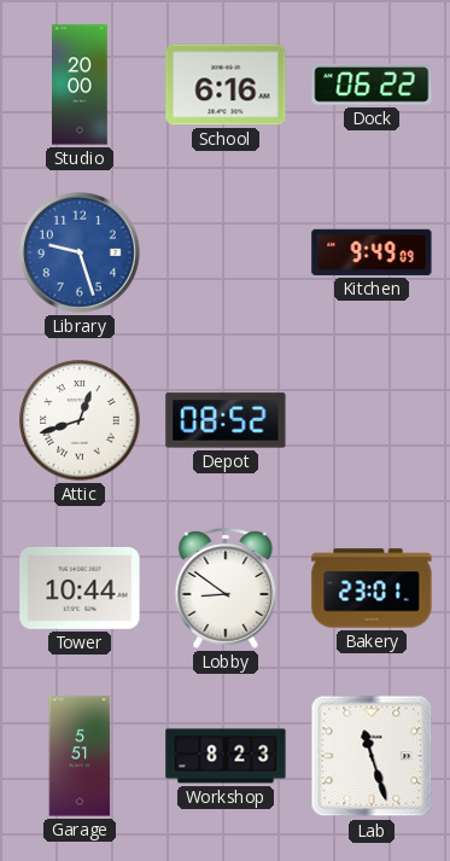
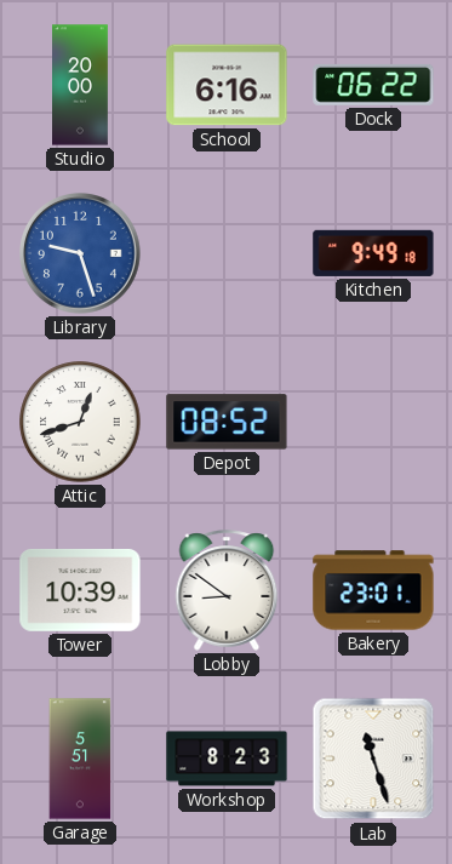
Kitchen: 9:49:09 -> 9:49:18 (373, 253)
Tower: 10:44 -> 10:39 (80, 590)
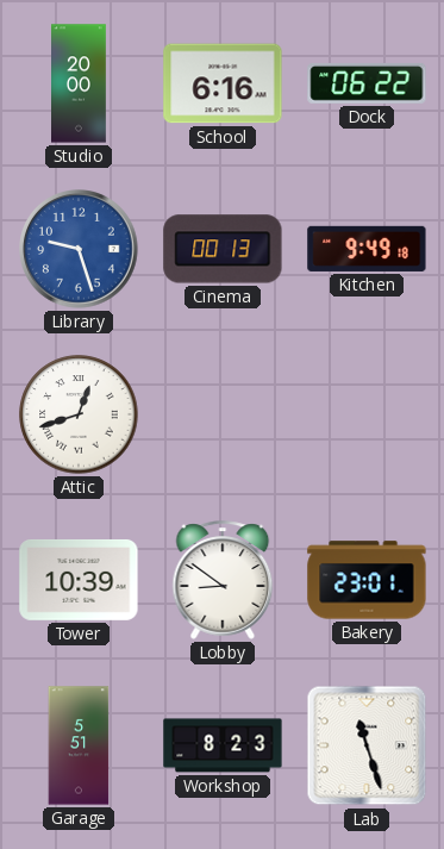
Cinema: none -> 00:13 (223, 249)
Depot: 08:52 -> none (227, 422)
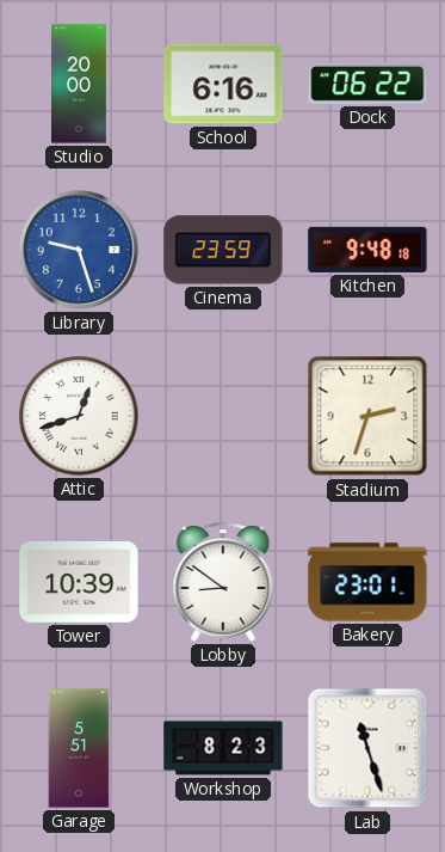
Cinema: 00:13 -> 23:59 (223, 250)
Kitchen: 9:49 -> 9:48 (367, 250)
Stadium: none -> 2:33 (367, 416)
